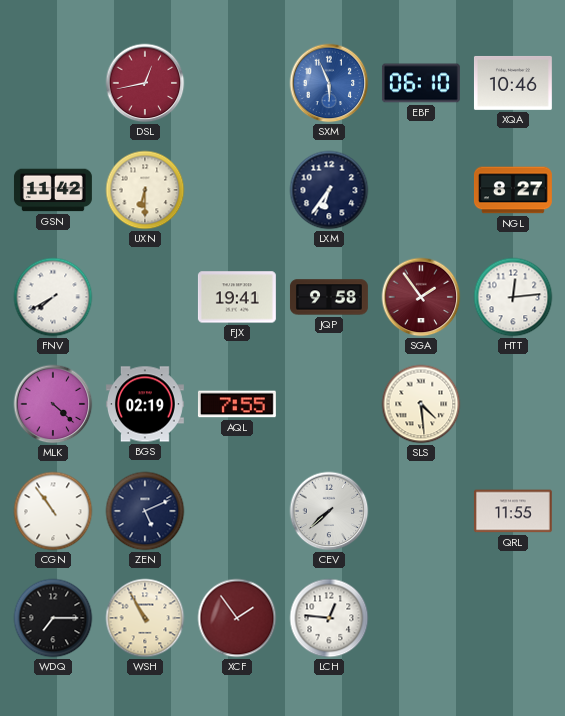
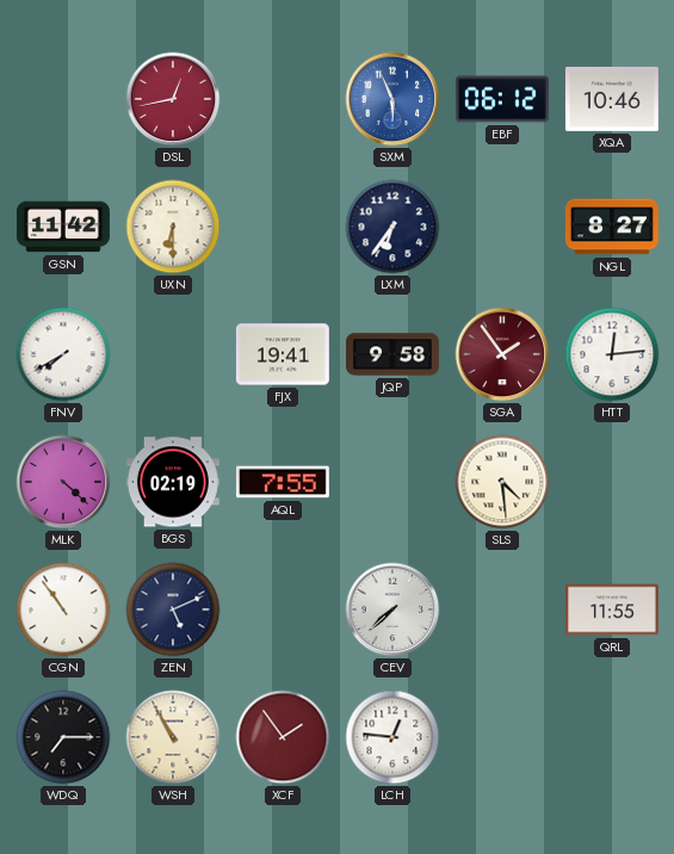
EBF: 06:10 -> 06:12 (502, 99)
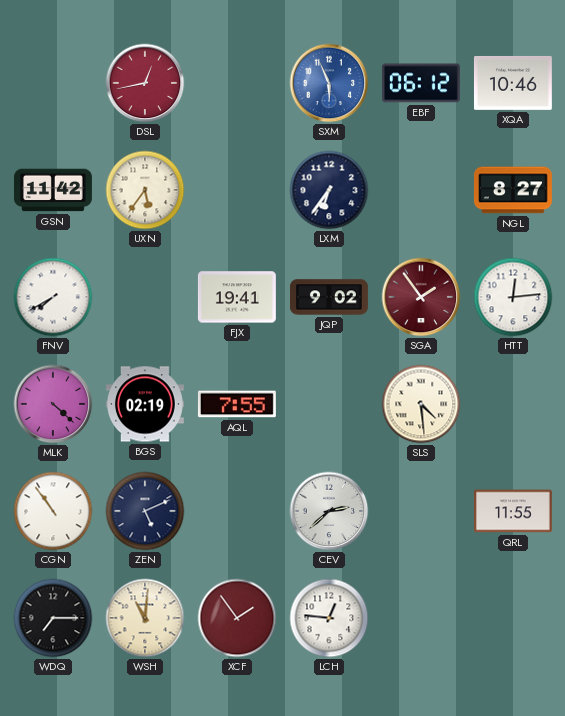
UXN: 6:30 -> 5:36 (145, 190)
JQP: 9:58 -> 9:02 (329, 297)
CEV: 7:38 -> 2:38 (329, 511)
WSH: 10:55 -> 11:01 (145, 618)
